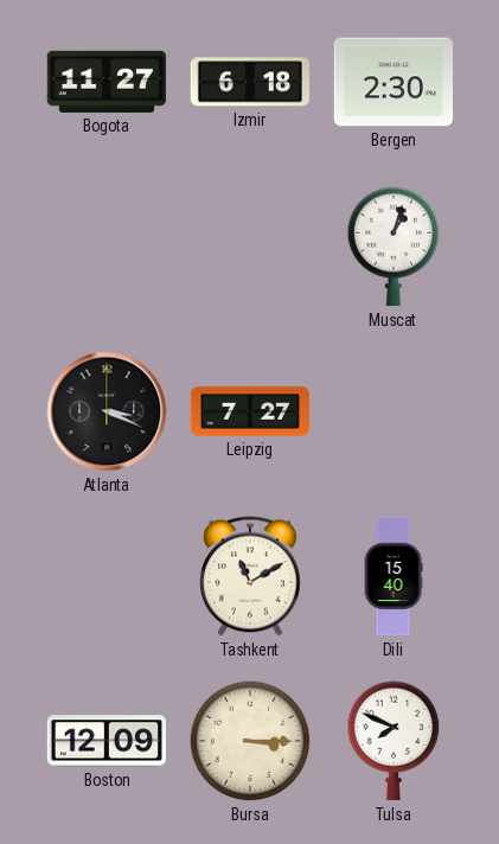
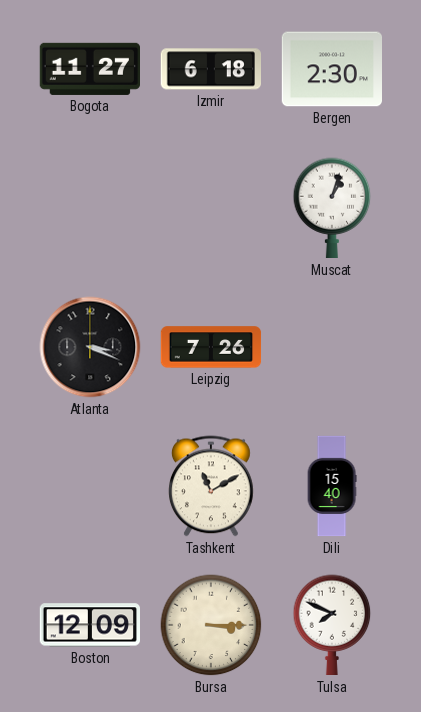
Leipzig: 7:27 -> 7:26 (211, 347)
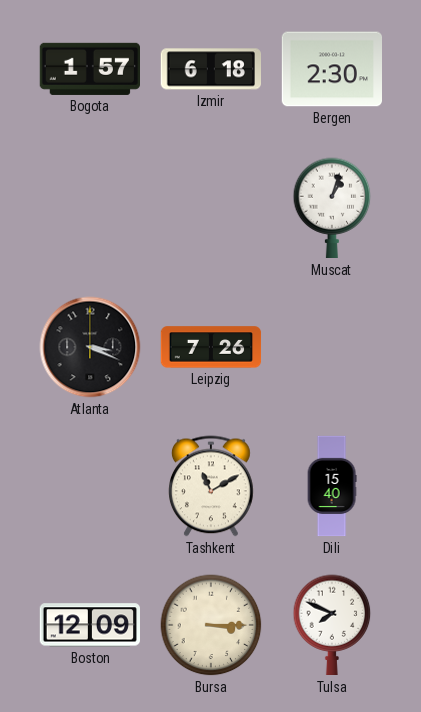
Bogota: 11:27 -> 1:57 (89, 69)
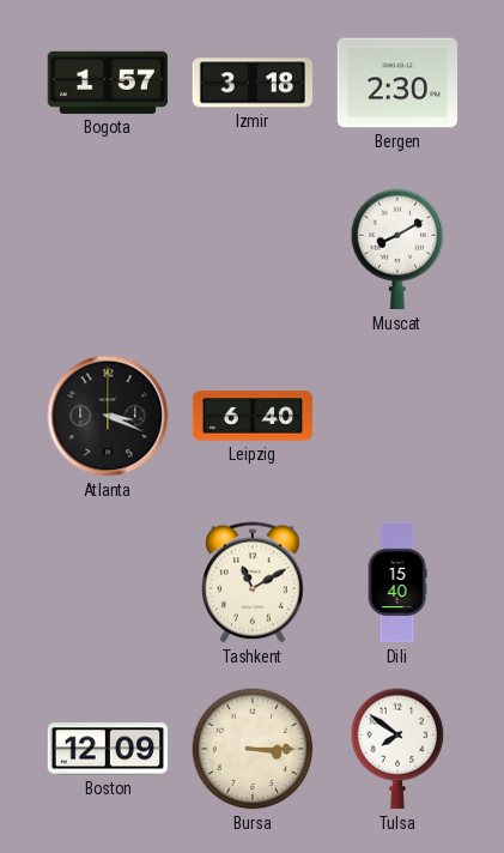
Izmir: 6:18 -> 3:18 (251, 83)
Muscat: 1:03 -> 8:10 (397, 249)
Leipzig: 7:26 -> 6:40 (253, 416)
Tulsa: 7:49 -> 7:51 (397, 749)
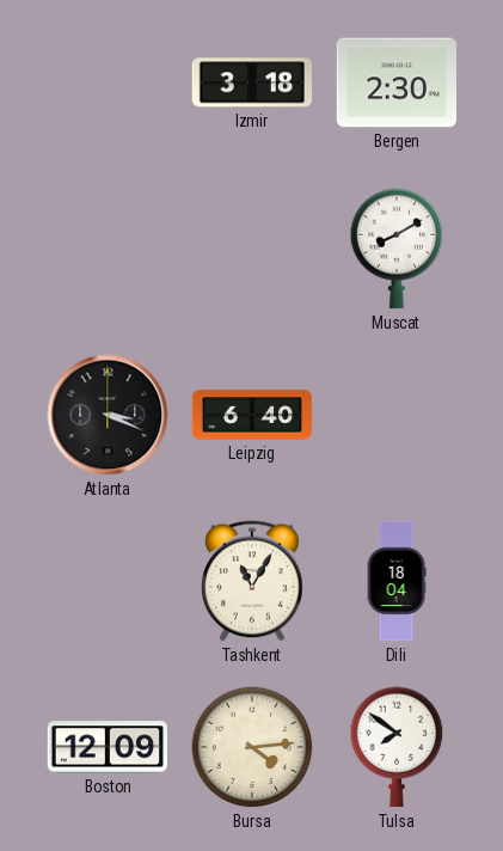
Bogota: 1:57 -> none (107, 83)
Tashkent: 11:10 -> 11:05 (253, 581)
Dili: 15:40 -> 18:04 (397, 581)
Bursa: 3:15 -> 4:14 (252, 747)
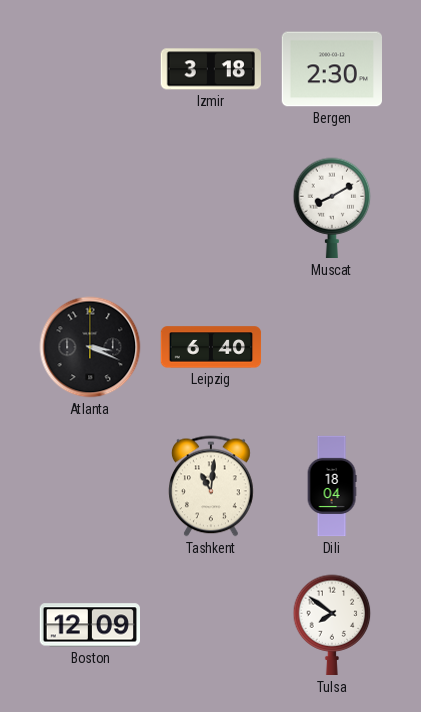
Tashkent: 11:05 -> 11:01 (212, 486)
Bursa: 4:14 -> none (252, 747)
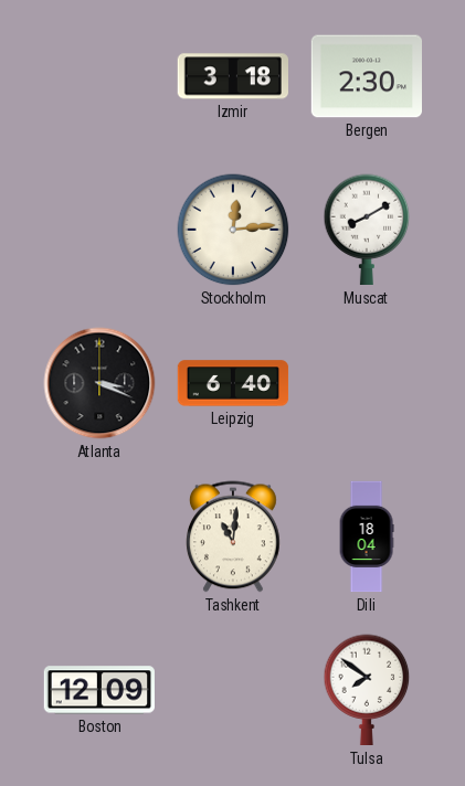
Stockholm: none -> 12:14 (233, 230)
